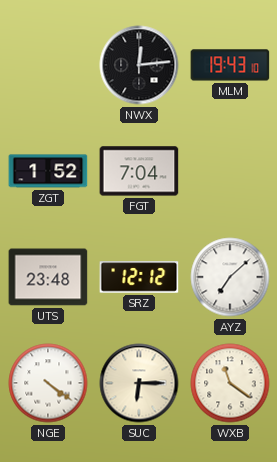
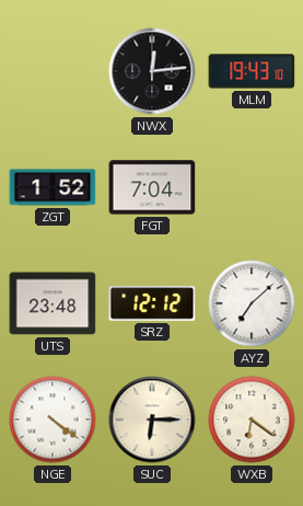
WXB: 11:21 -> 6:21 (252, 419)
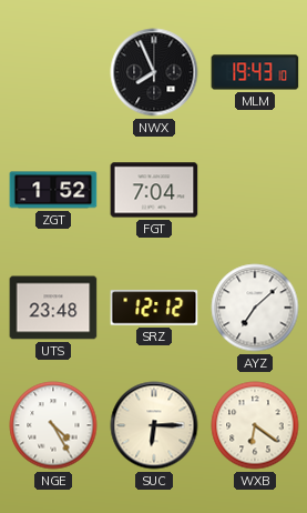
NWX: 12:14 -> 7:56 (154, 72)
NGE: 4:21 -> 4:25 (53, 425)
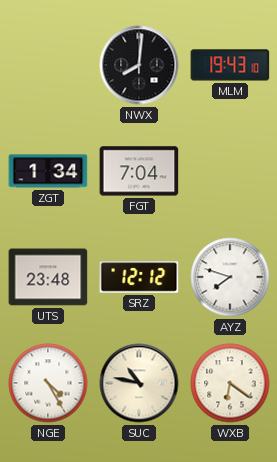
NWX: 7:56 -> 8:01 (139, 65)
ZGT: 1:52 -> 1:34 (48, 171)
AYZ: 7:08 -> 7:48 (230, 277)
SUC: 6:15 -> 10:47 (139, 383)
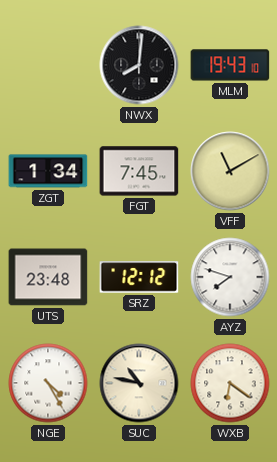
FGT: 7:04 -> 7:45 (139, 171)
VFF: none -> 11:10 (230, 171)
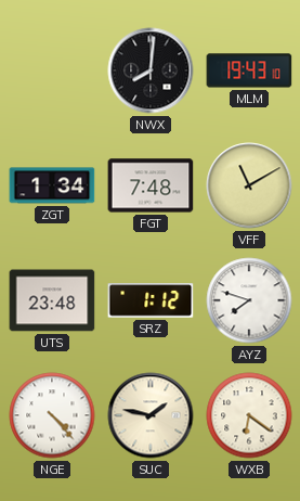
FGT: 7:45 -> 7:48 (151, 185)
SRZ: 12:12 -> 1:12 (151, 300)
NGE: 4:25 -> 4:23 (52, 415)
SUC: 10:47 -> 1:47 (151, 415)
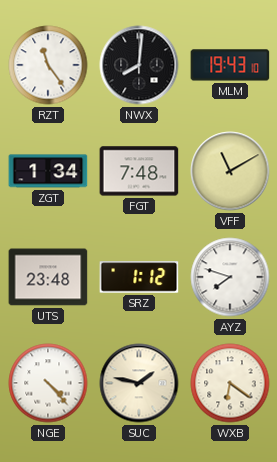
RZT: none -> 11:24 (48, 65)
